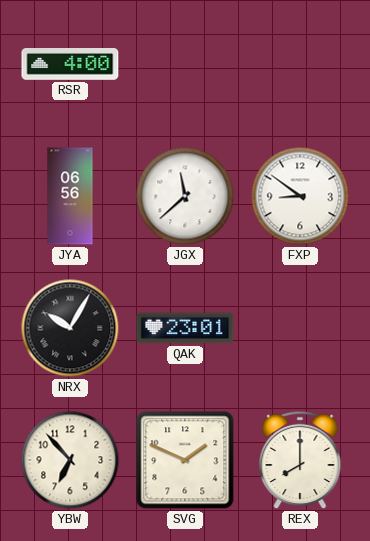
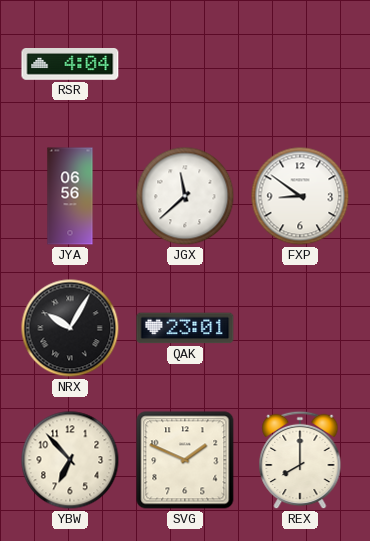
RSR: 4:00 -> 4:04 (70, 65)
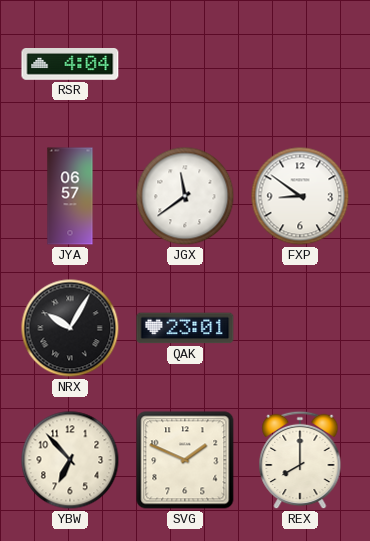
JYA: 06:56 -> 06:57 (70, 196)
JGX: 11:38 -> 11:39 (185, 196)
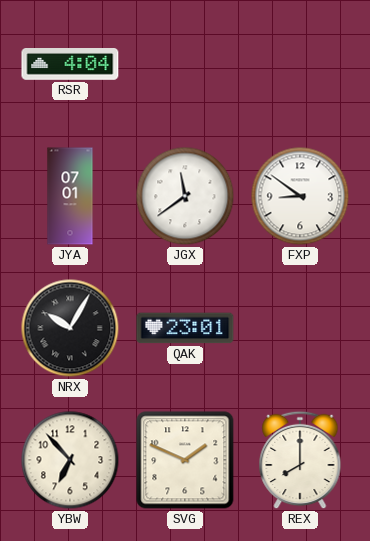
JYA: 06:57 -> 07:01 (70, 196)
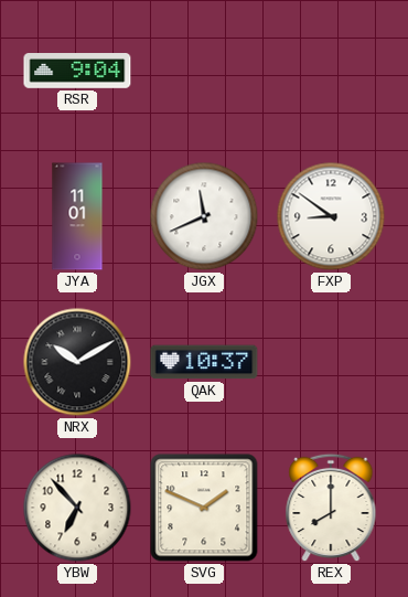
RSR: 4:04 -> 9:04 (77, 72)
JYA: 07:01 -> 11:01 (77, 216)
JGX: 11:39 -> 11:41 (204, 216)
NRX: 10:05 -> 10:10 (77, 362)
QAK: 23:01 -> 10:37 (204, 362)
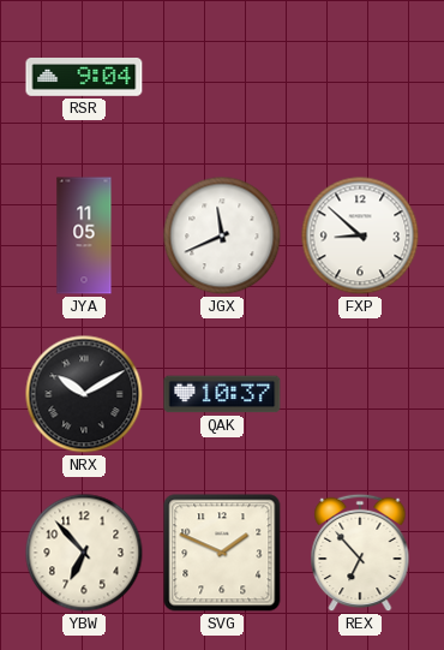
JYA: 11:01 -> 11:05 (84, 235)
FXP: 8:51 -> 8:52 (360, 235)
REX: 8:00 -> 6:53 (360, 553)
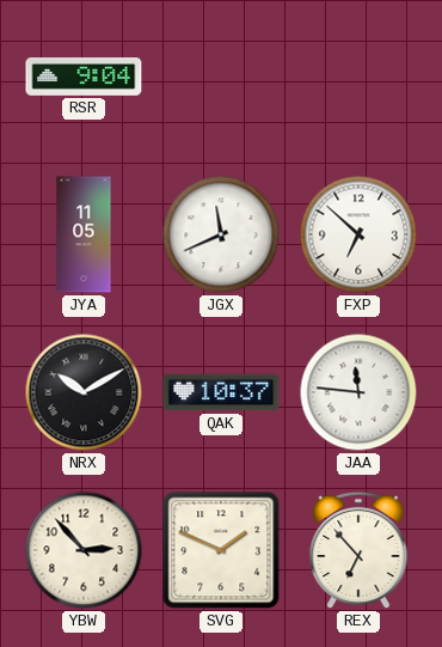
FXP: 8:52 -> 6:52 (358, 234)
JAA: none -> 11:46 (358, 392)
YBW: 6:53 -> 2:53 (84, 550)
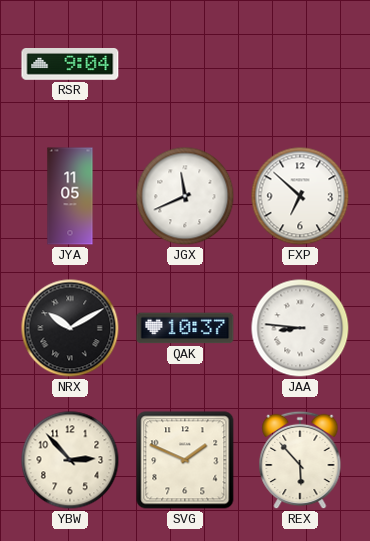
JAA: 11:46 -> 8:46 (300, 328)
REX: 6:53 -> 5:53 (300, 460)
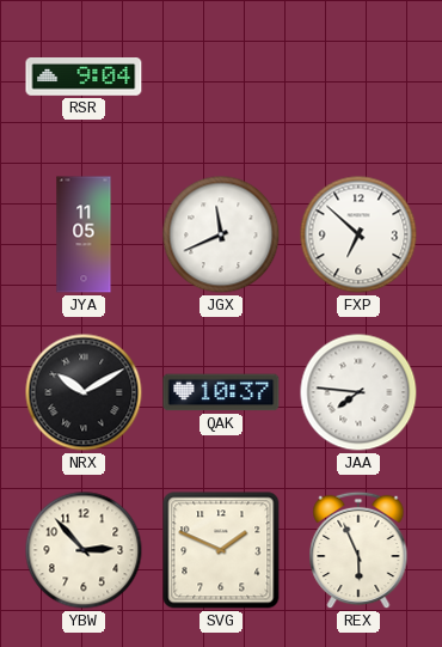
JAA: 8:46 -> 7:46 (358, 392)
REX: 5:53 -> 5:56 (358, 550)
